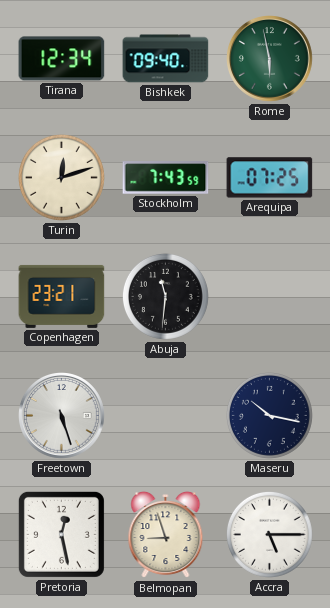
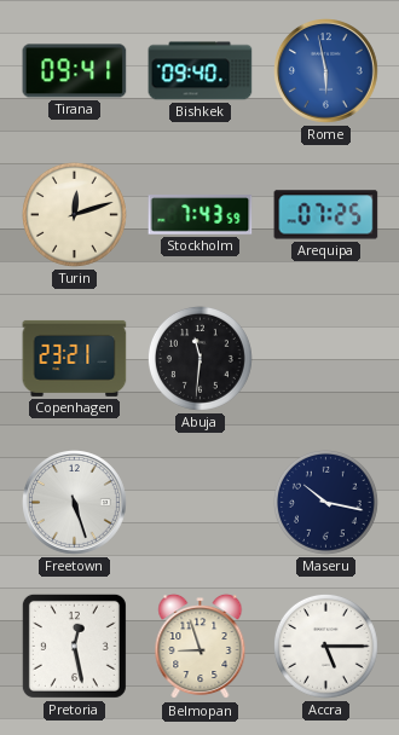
Tirana: 12:34 -> 09:41 (75, 71)
Rome dial: green -> blue (326, 71)
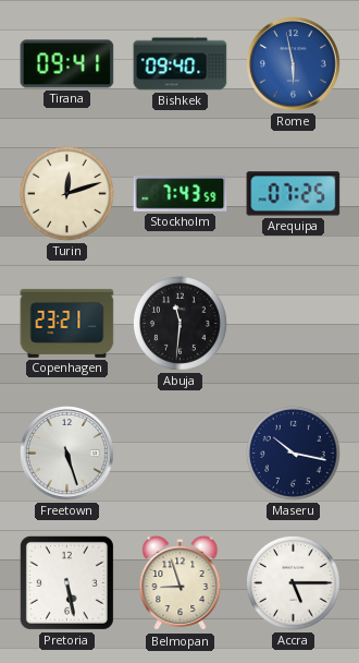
Pretoria: 12:28 -> 5:28 (66, 582)
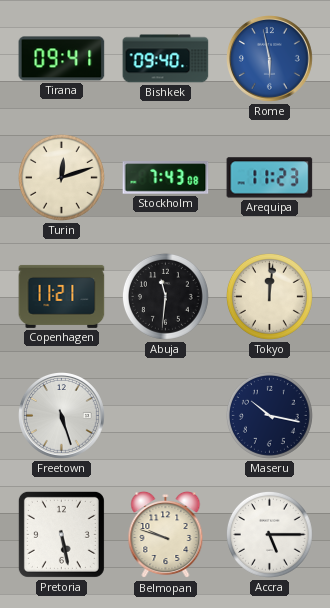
Stockholm: 7:43:59 -> 7:43:08 (166, 178)
Arequipa: 07:25 -> 11:23 (270, 178)
Copenhagen: 23:21 -> 11:21 (62, 296)
Tokyo: none -> 12:01 (269, 296)
Belmopan: 8:57 -> 9:48 (166, 535)
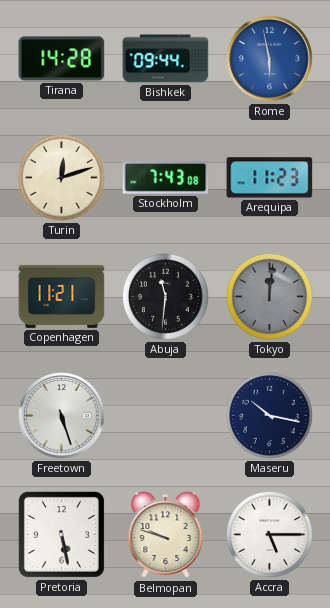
Tirana: 09:41 -> 14:28 (62, 59)
Bishkek: 09:40 -> 09:44 (166, 59)
Tokyo dial: cream -> grey (269, 296)
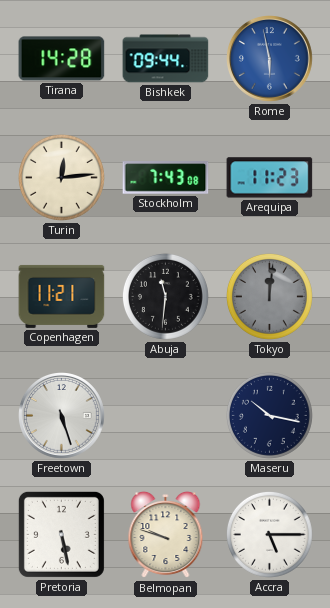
Turin: 12:12 -> 12:14 (61, 177)
